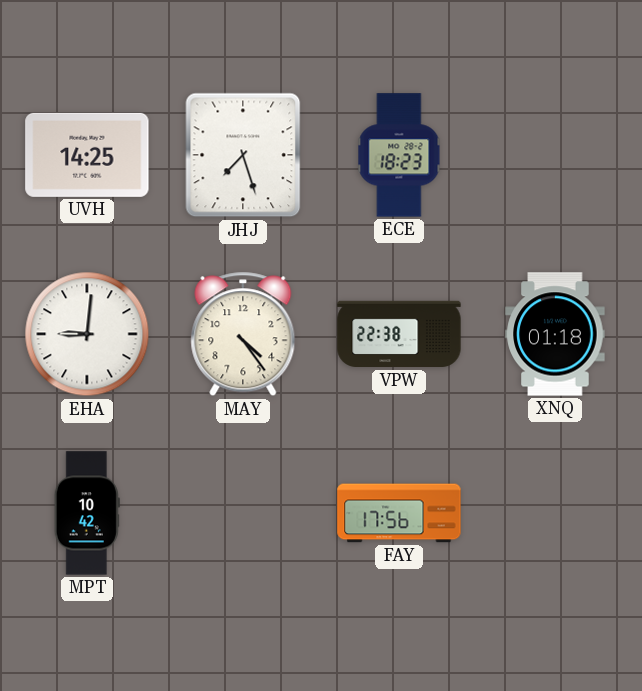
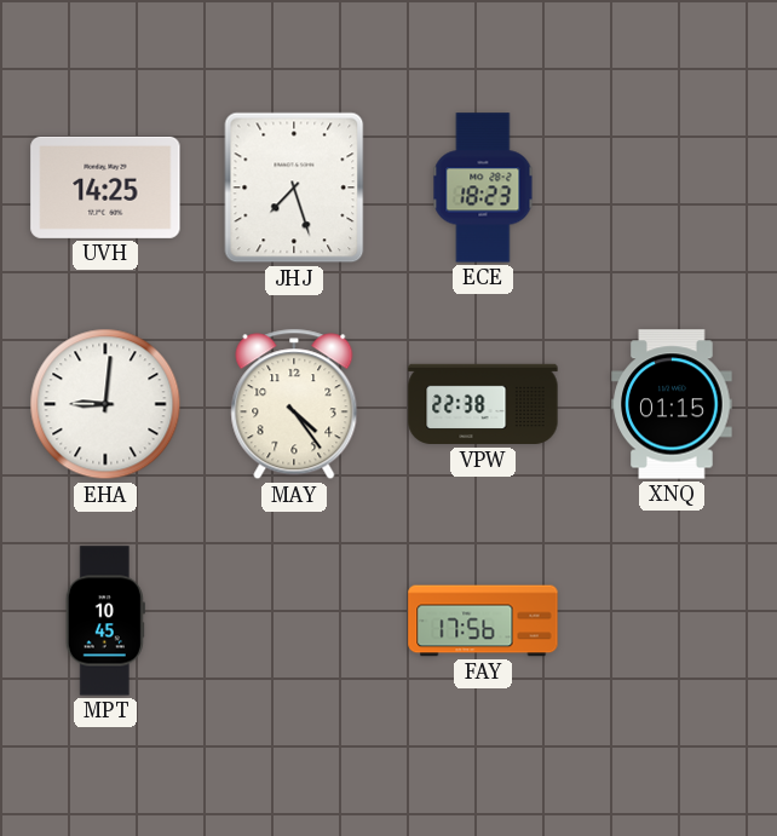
XNQ: 01:18 -> 01:15 (672, 404)
MPT: 10:42 -> 10:45 (105, 621)
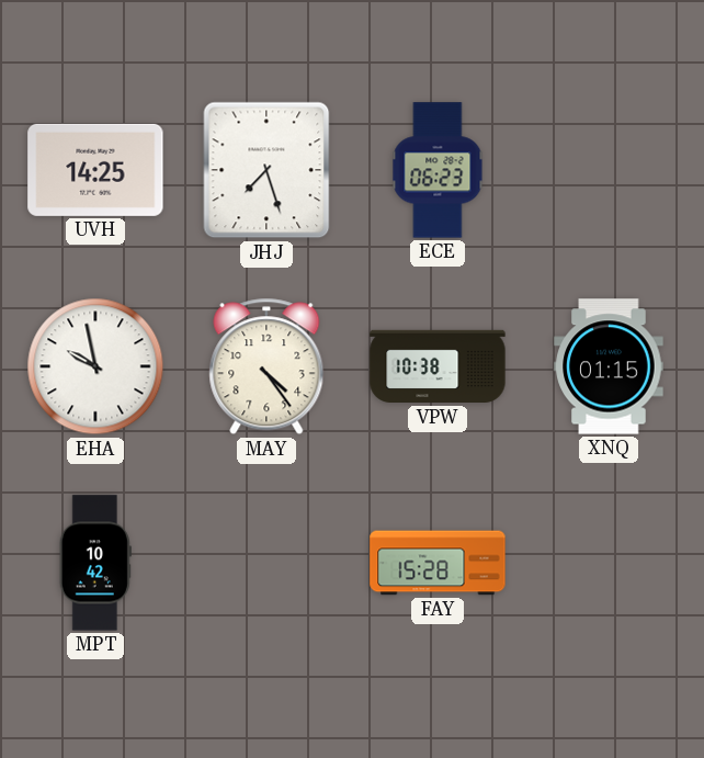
ECE: 18:23 -> 06:23 (438, 170)
EHA: 9:01 -> 9:58 (95, 366)
VPW: 22:38 -> 10:38 (438, 366)
MPT: 10:45 -> 10:42 (95, 563)
FAY: 17:56 -> 15:28 (438, 563)
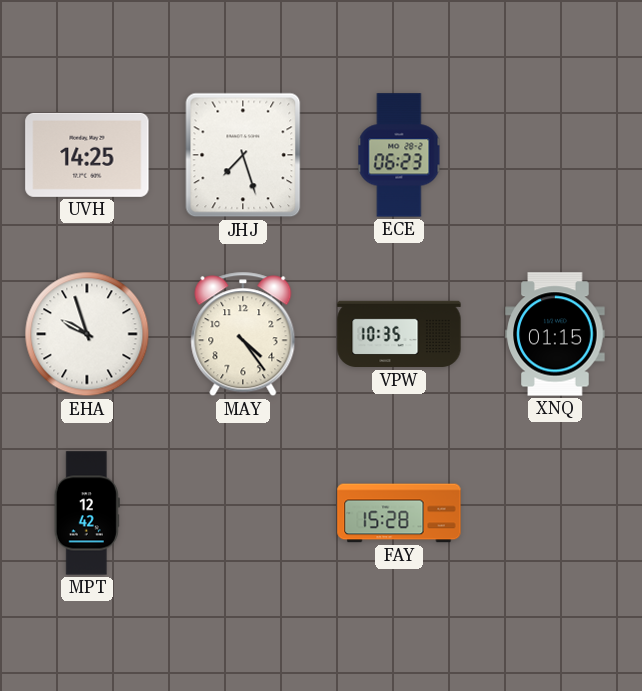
EHA: 9:58 -> 9:57 (87, 334)
VPW: 10:38 -> 10:35 (399, 334)
MPT: 10:42 -> 12:42 (87, 513)
